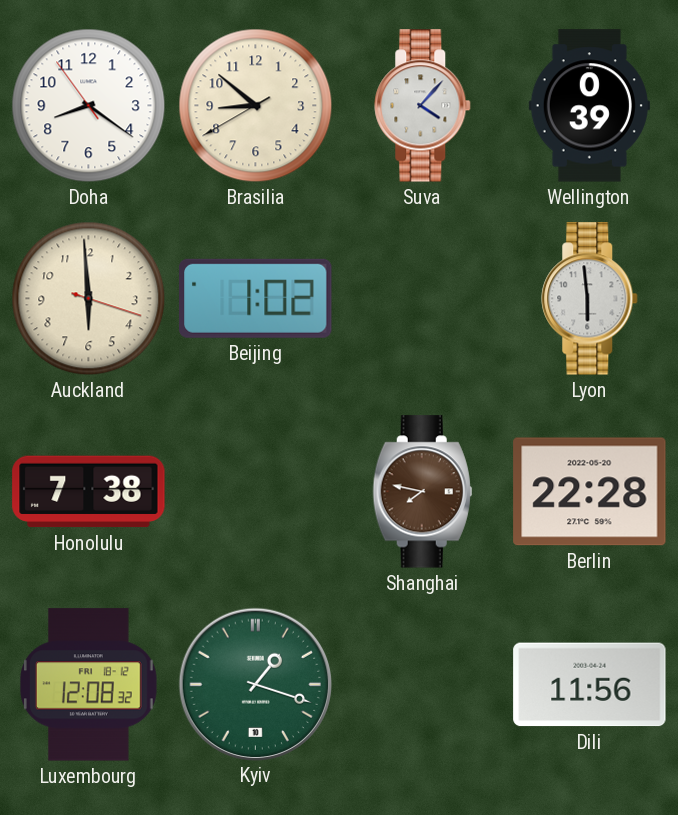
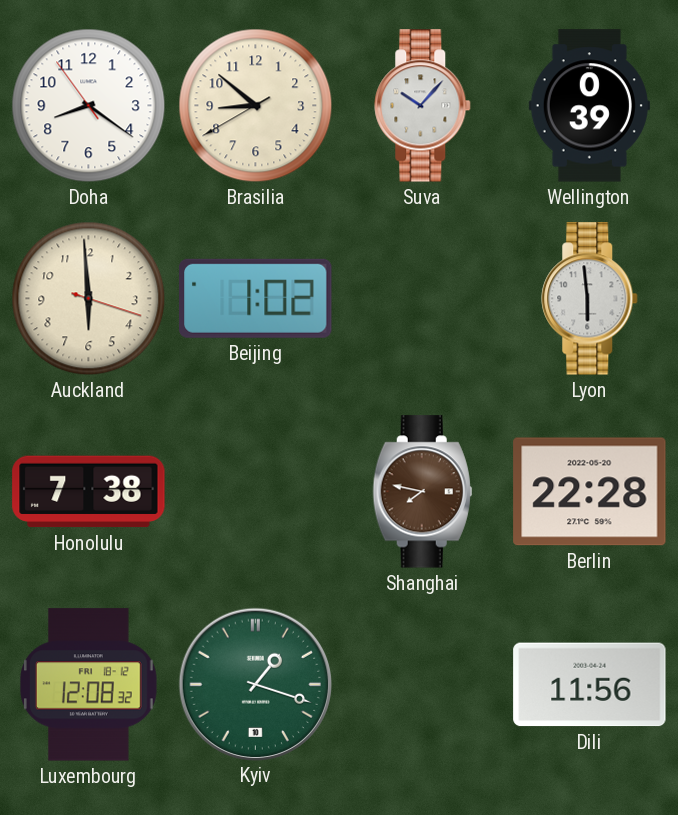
Suva: 4:07 -> 10:07 (423, 106)
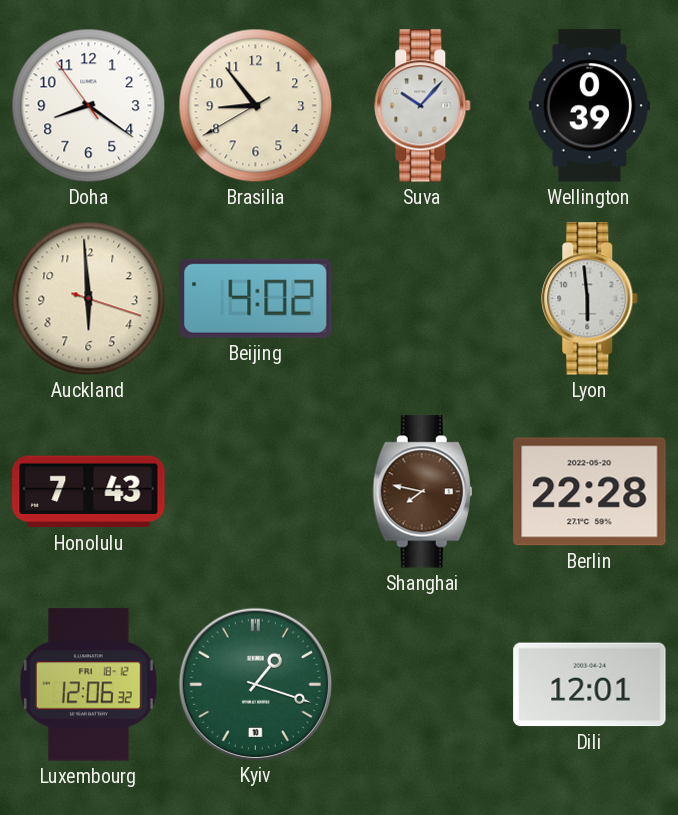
Brasilia: 8:51 -> 8:53 (256, 106)
Beijing: 1:02 -> 4:02 (256, 298)
Honolulu: 7:38 -> 7:43 (89, 492)
Luxembourg: 12:08 -> 12:06 (88, 685)
Dili: 11:56 -> 12:01 (590, 685)
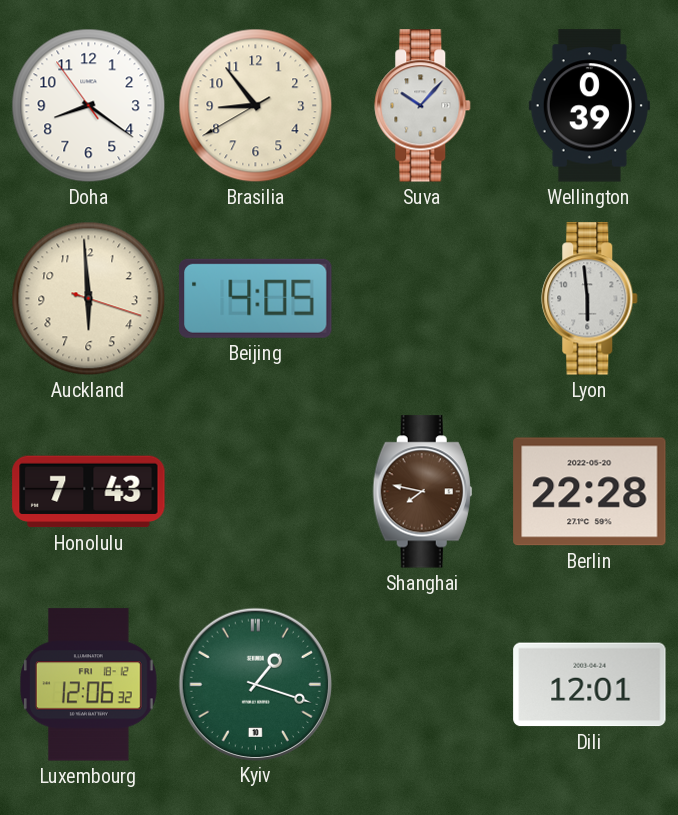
Beijing: 4:02 -> 4:05 (256, 298)
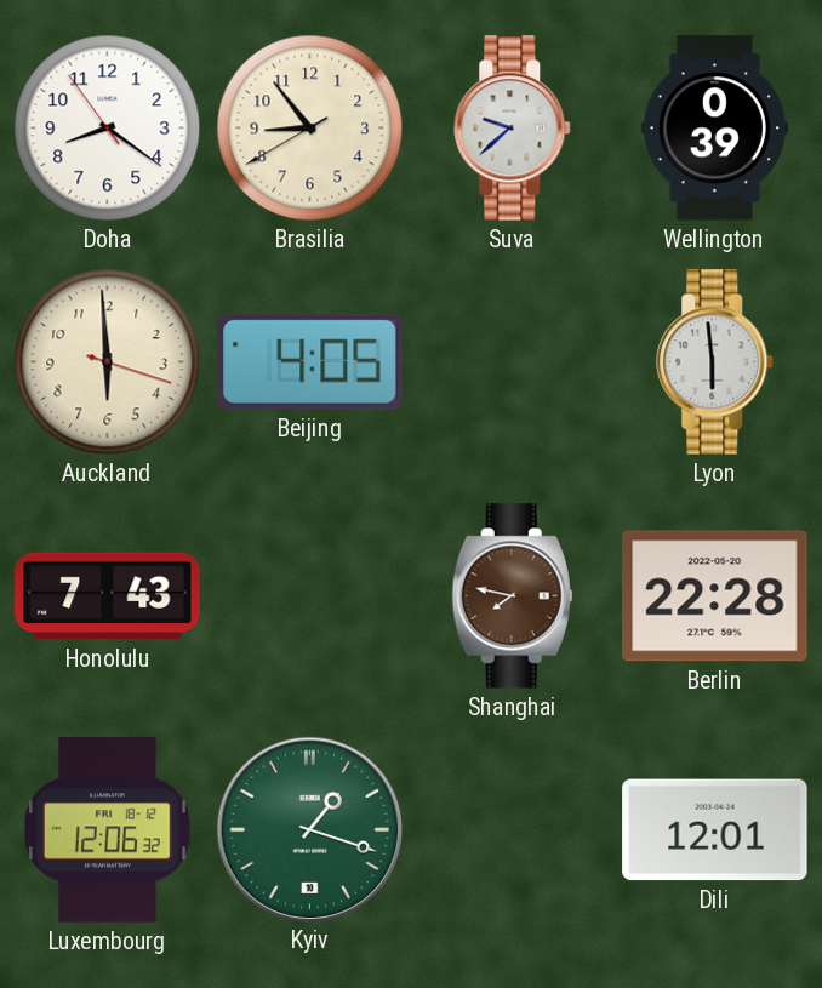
Suva: 10:07 -> 9:38 (513, 129)
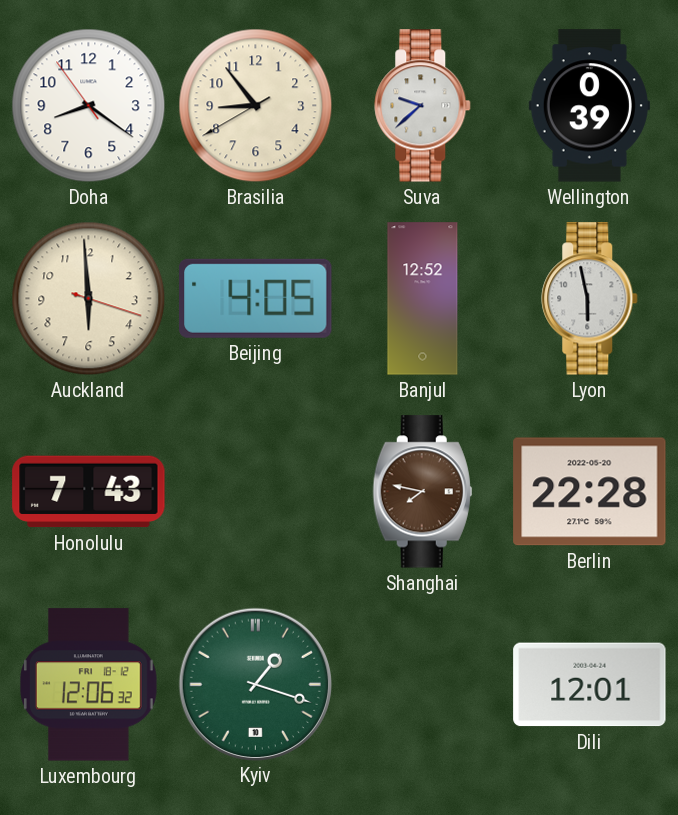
Banjul: none -> 12:52 (423, 299)
Lyon: 5:59 -> 5:58 (590, 299)
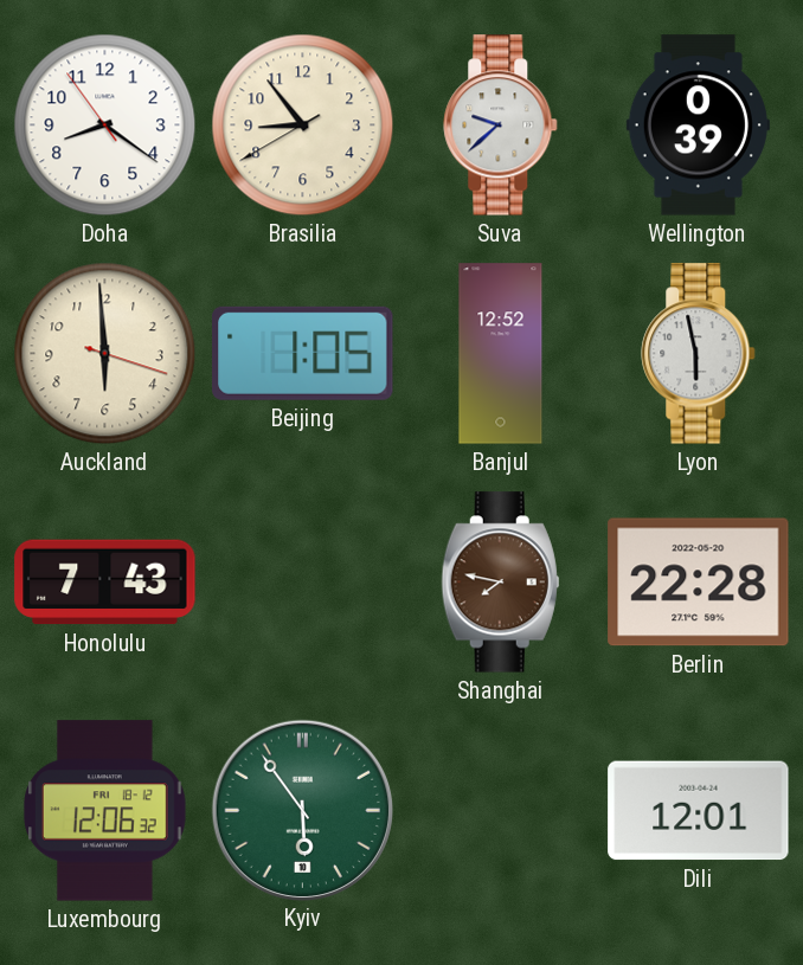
Beijing: 4:05 -> 1:05 (303, 353)
Kyiv: 1:18 -> 5:54 (302, 810)
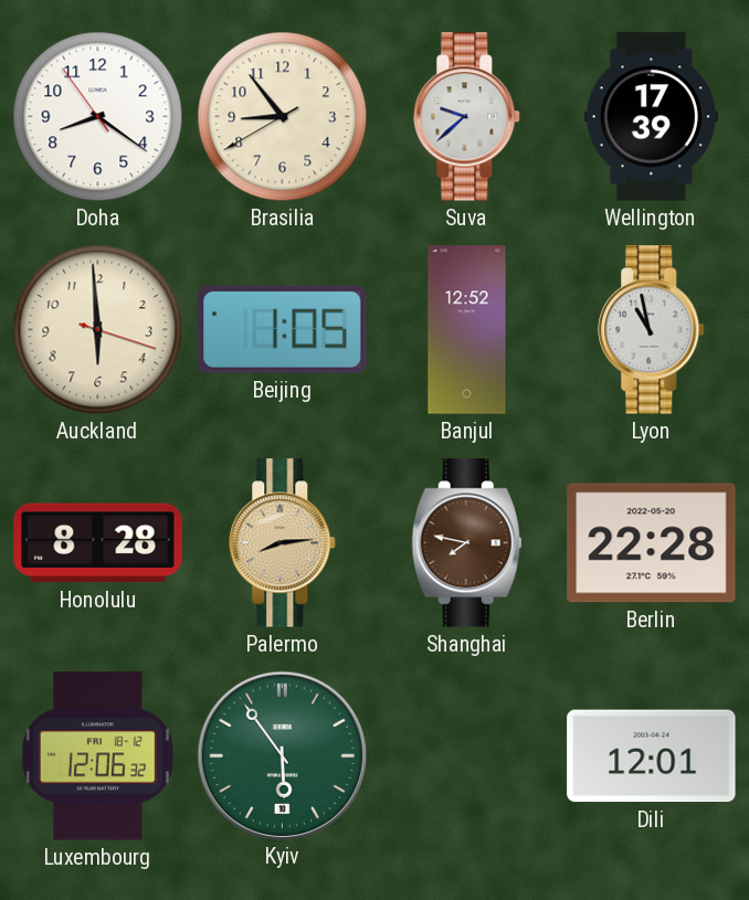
Wellington: 0:39 -> 17:39 (651, 117)
Lyon: 5:58 -> 10:58 (652, 330)
Honolulu: 7:43 -> 8:28 (98, 543)
Palermo: none -> 8:14 (283, 543)
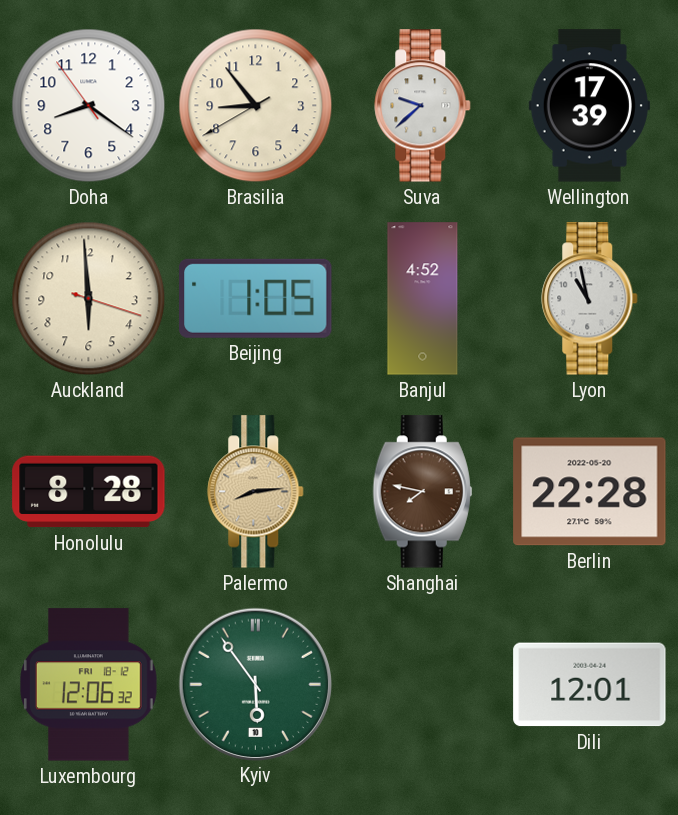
Banjul: 12:52 -> 4:52 (423, 299)
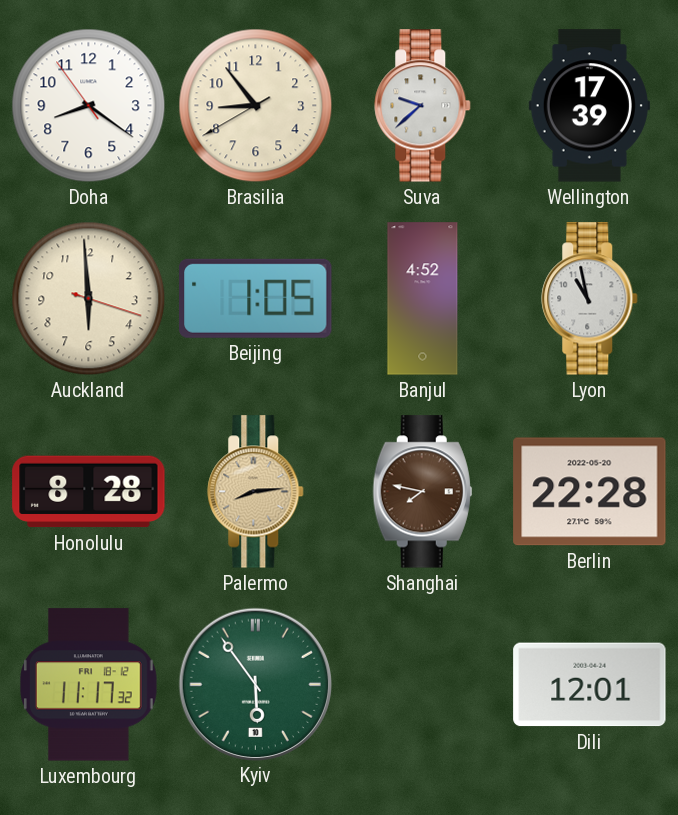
Luxembourg: 12:06 -> 11:17 (88, 685)
